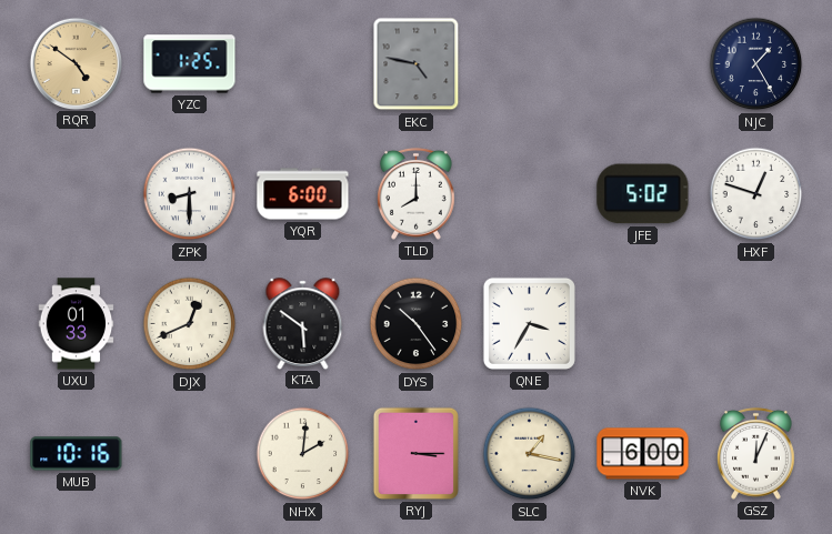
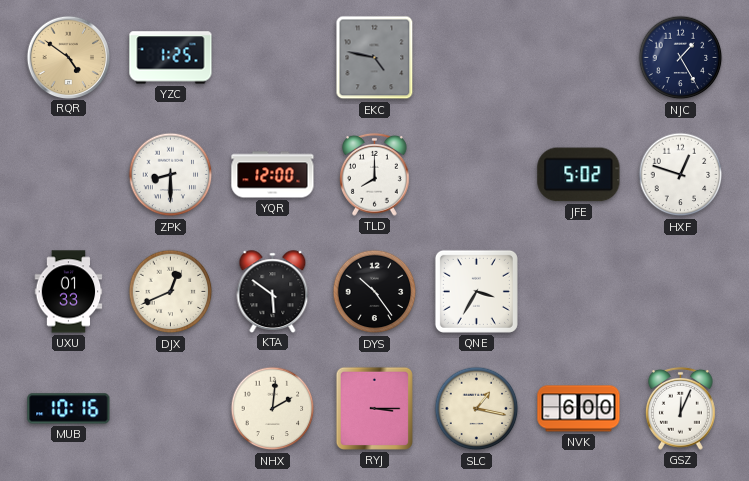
YQR: 6:00 -> 12:00 (273, 175)
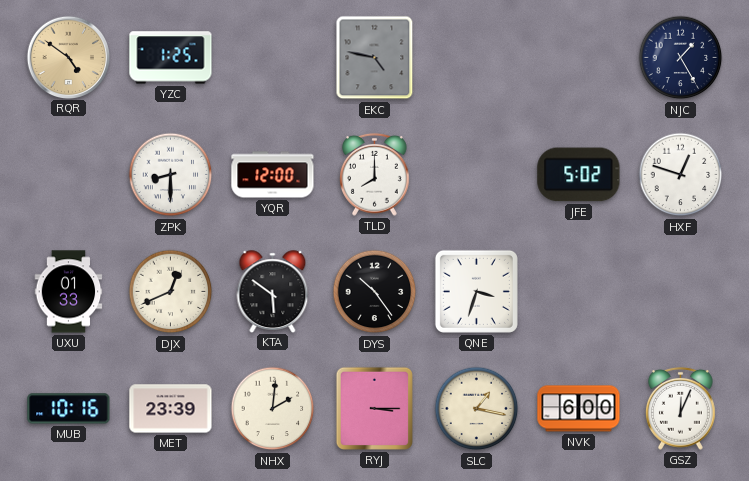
QNE: 3:35 -> 3:33 (476, 291)
MET: none -> 23:39 (171, 409)
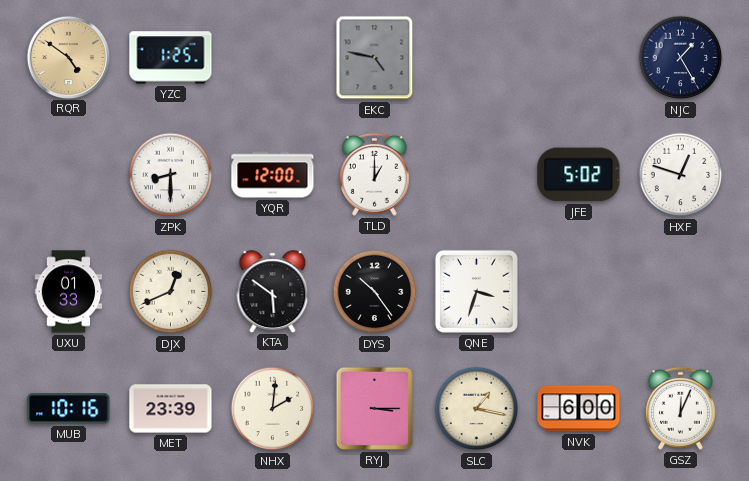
TLD: 8:00 -> 1:00 (375, 174)
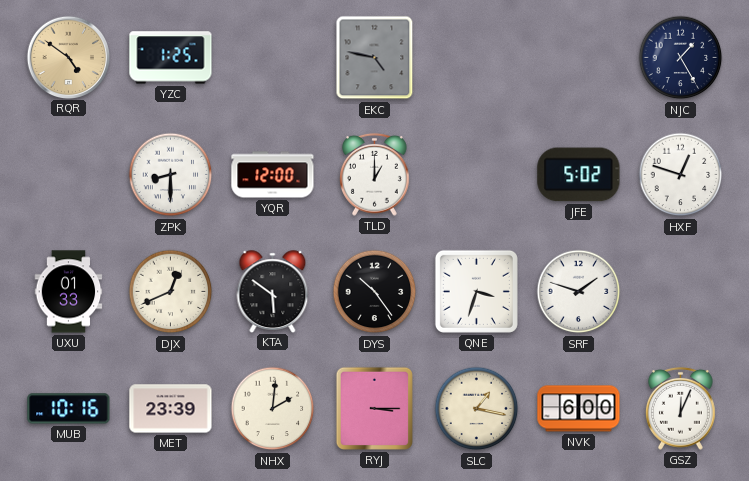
SRF: none -> 1:48 (579, 292)
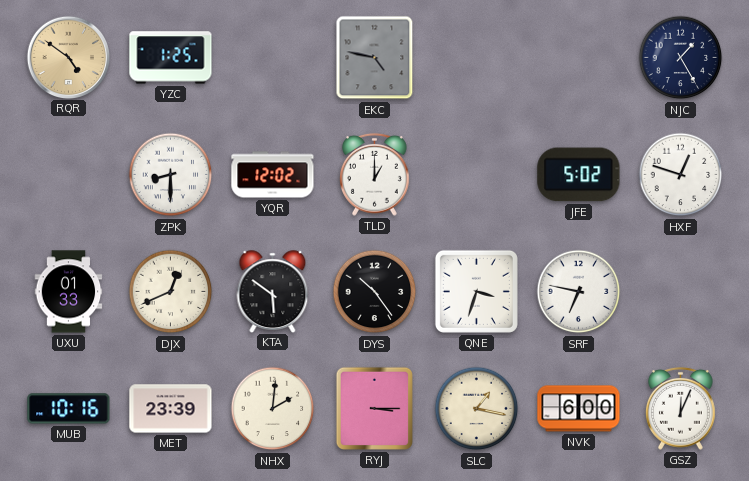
YQR: 12:00 -> 12:02 (273, 175)
SRF: 1:48 -> 6:47 (579, 292)
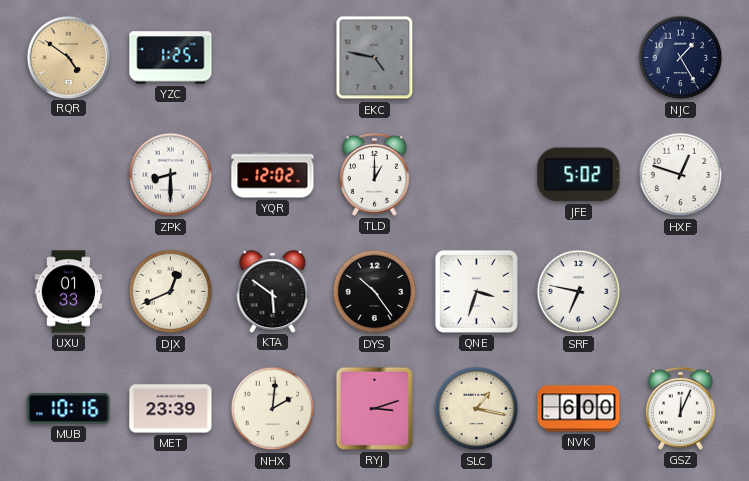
RYJ: 3:15 -> 3:12 (374, 408)
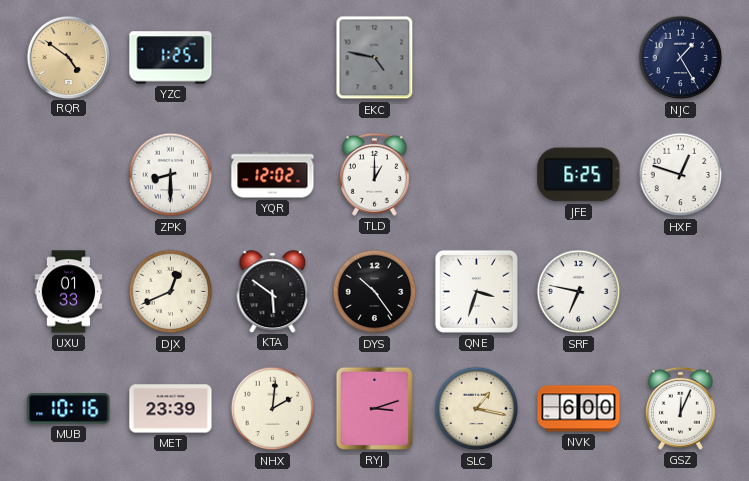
JFE: 5:02 -> 6:25 (579, 175)
